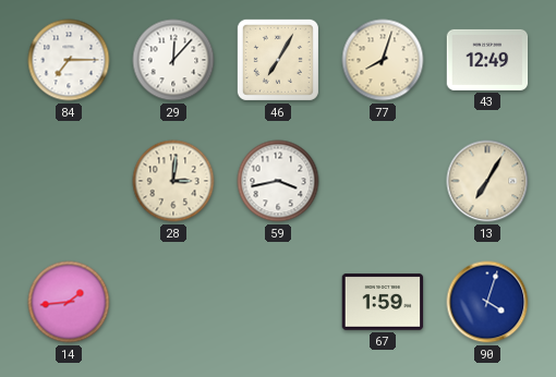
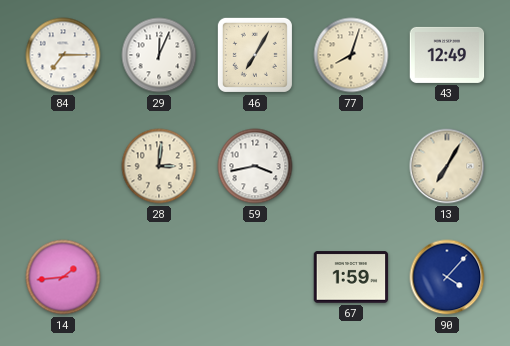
29: 12:07 -> 12:04 (159, 55)
90: 4:03 -> 4:07 (447, 277)
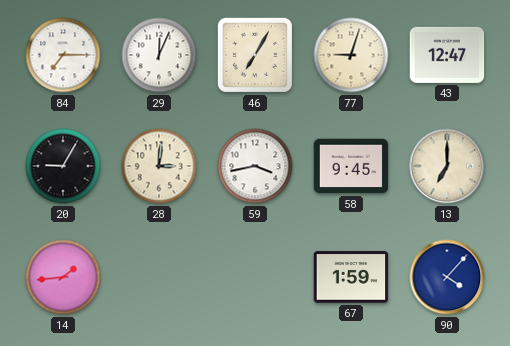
77: 8:03 -> 9:03 (351, 55)
43: 12:49 -> 12:47 (447, 55)
20: none -> 9:05 (63, 166)
58: none -> 9:45 (351, 166)
13: 7:05 -> 7:00 (447, 166)
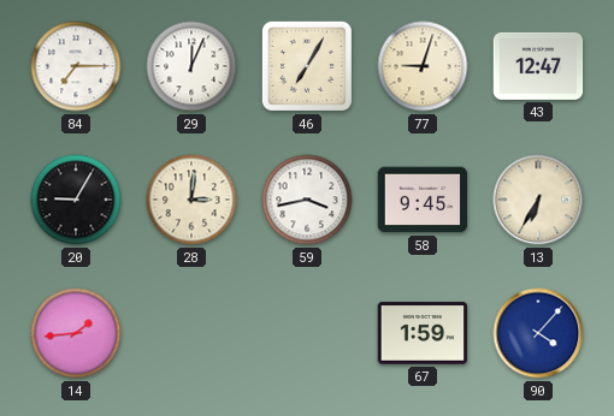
13: 7:00 -> 6:35 (538, 200)
